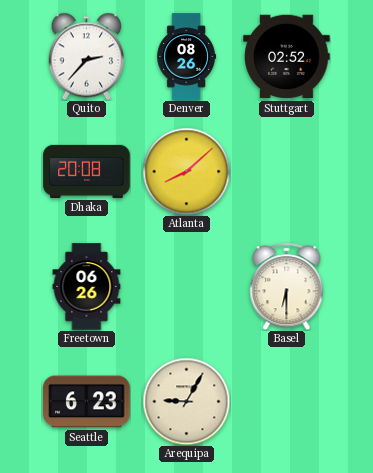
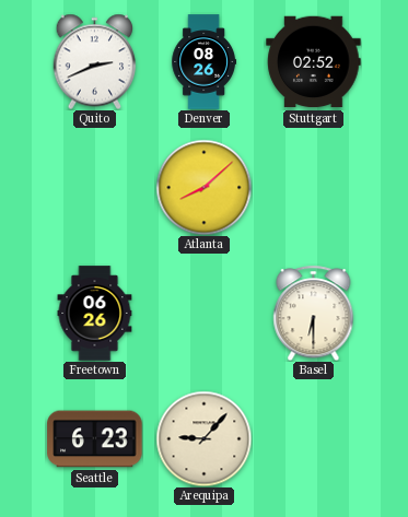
Quito: 2:37 -> 2:41 (95, 61)
Dhaka: 20:08 -> none (87, 171)
Arequipa: 9:05 -> 9:07 (203, 438)
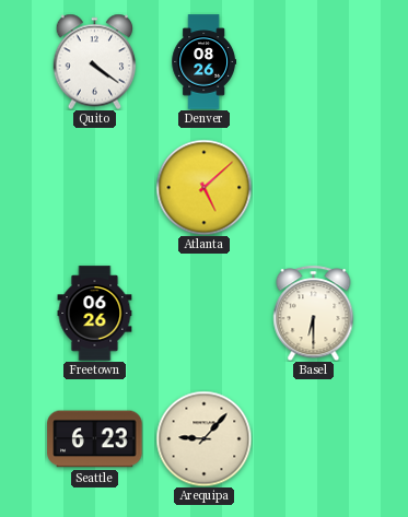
Quito: 2:41 -> 4:21 (95, 61)
Stuttgart: 02:52 -> none (314, 62)
Atlanta: 8:08 -> 5:08 (203, 187)
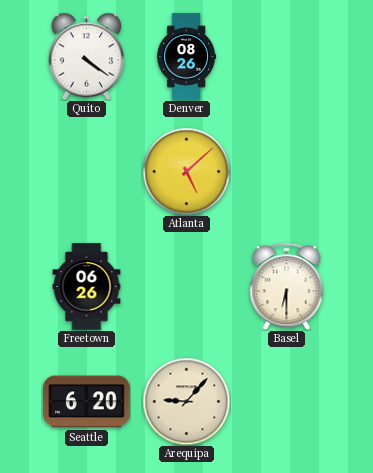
Seattle: 6:23 -> 6:20 (87, 402)
